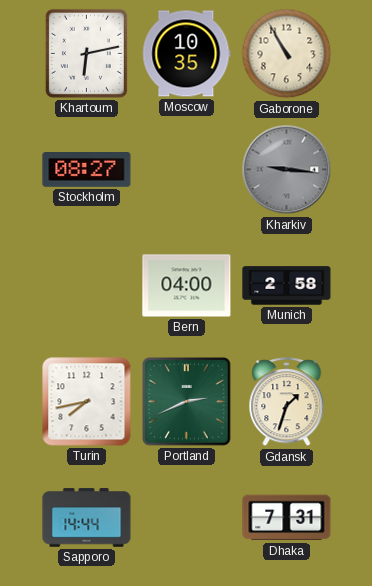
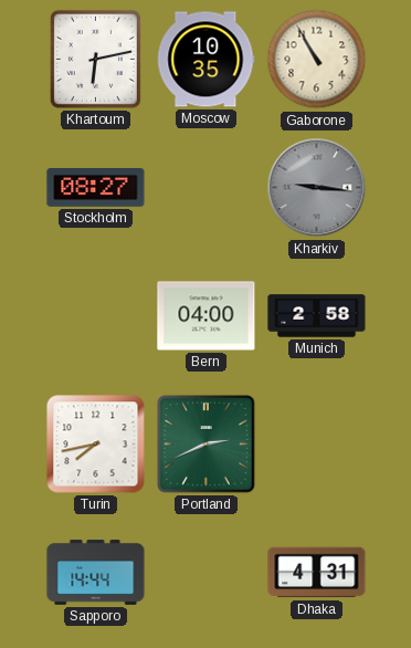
Gdansk: 1:33 -> none (287, 402)
Dhaka: 7:31 -> 4:31 (317, 573)
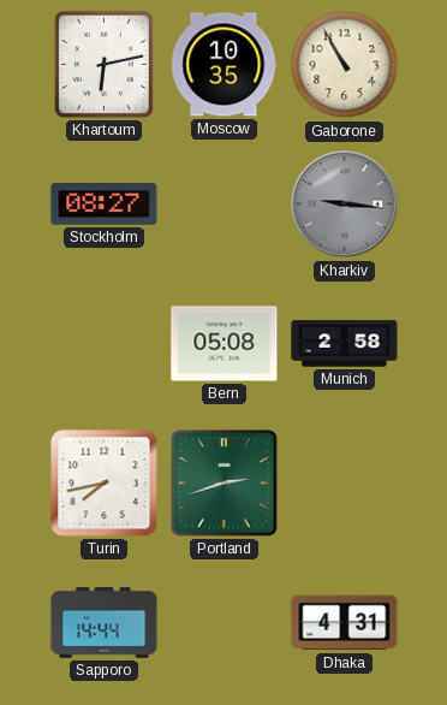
Bern: 04:00 -> 05:08 (225, 344)
Portland: 2:41 -> 2:42 (225, 484)
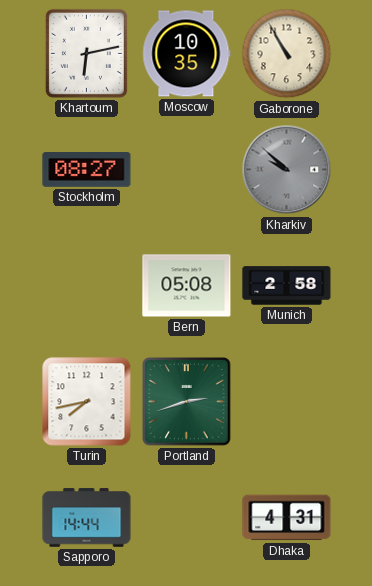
Kharkiv: 9:16 -> 9:52 (287, 170)
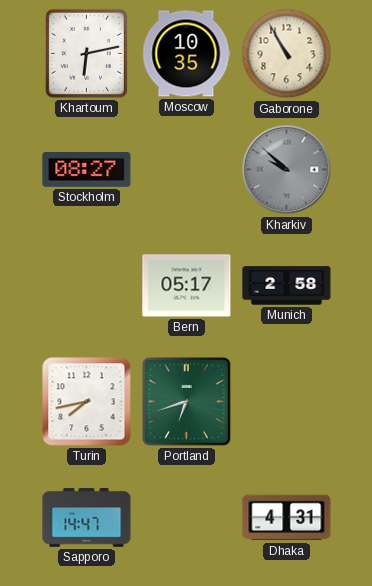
Bern: 05:08 -> 05:17 (187, 286)
Portland: 2:42 -> 6:42 (187, 402)
Sapporo: 14:44 -> 14:47 (87, 518)
